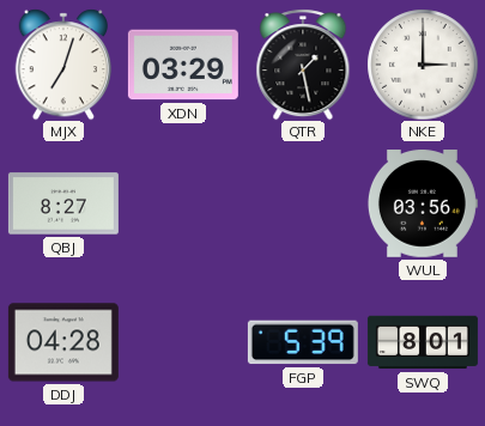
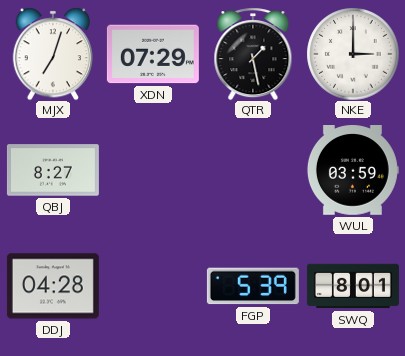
XDN: 03:29 -> 07:29 (153, 54)
WUL: 03:56 -> 03:59 (353, 171)
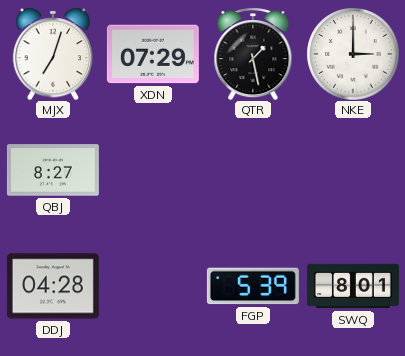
WUL: 03:59 -> none (353, 171)
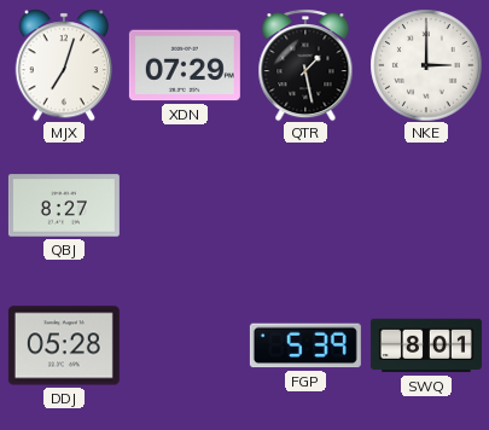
DDJ: 04:28 -> 05:28 (64, 345)
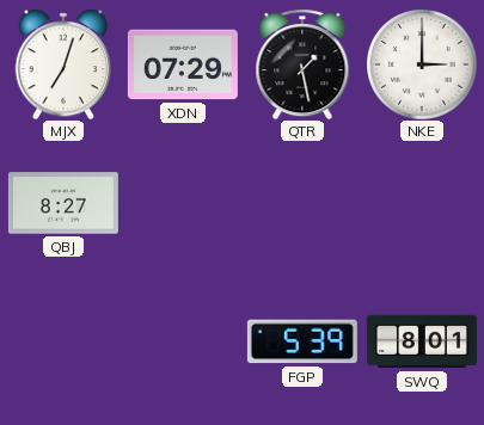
DDJ: 05:28 -> none (64, 345)
